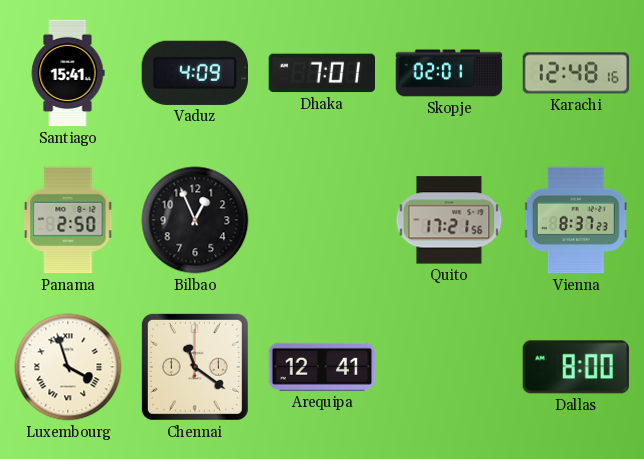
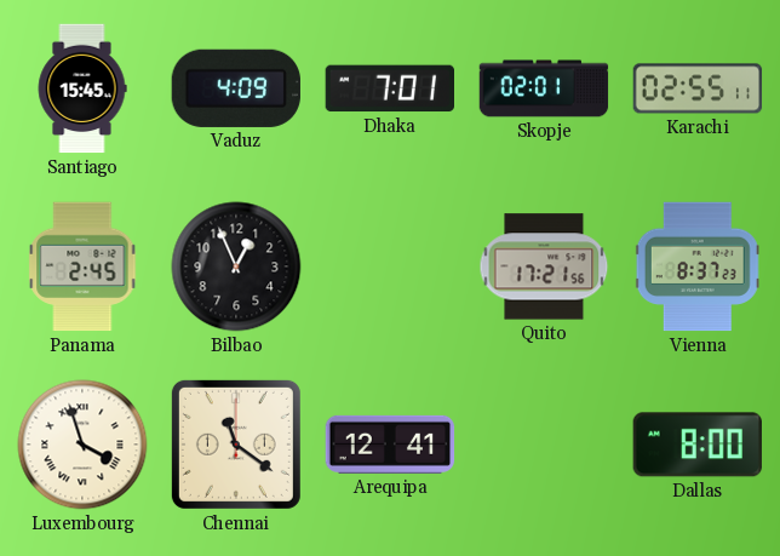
Santiago: 15:41 -> 15:45 (82, 88)
Karachi: 12:48 -> 02:55 (698, 88)
Panama: 2:50 -> 2:45 (82, 266)
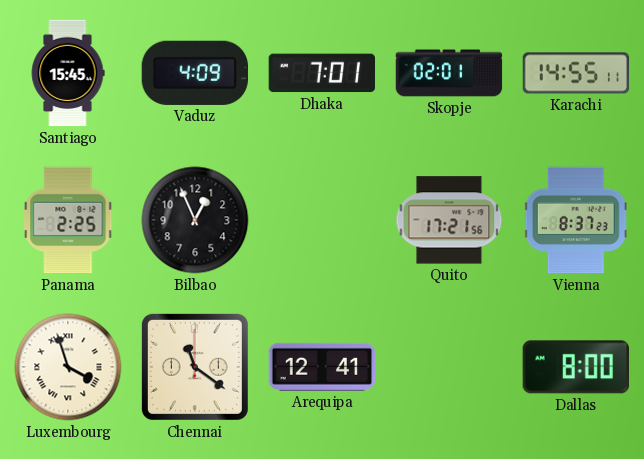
Karachi: 02:55 -> 14:55 (576, 73)
Panama: 2:45 -> 2:25 (68, 220)
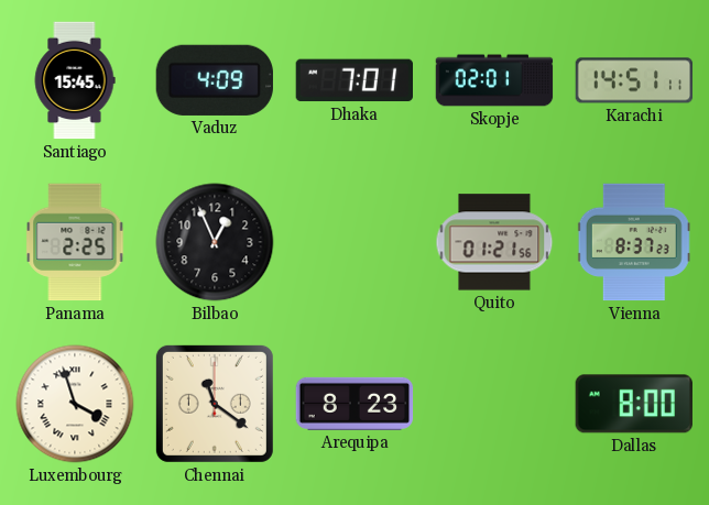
Karachi: 14:55 -> 14:51 (634, 80)
Quito: 17:21 -> 01:21 (494, 242)
Arequipa: 12:41 -> 8:23 (354, 404)
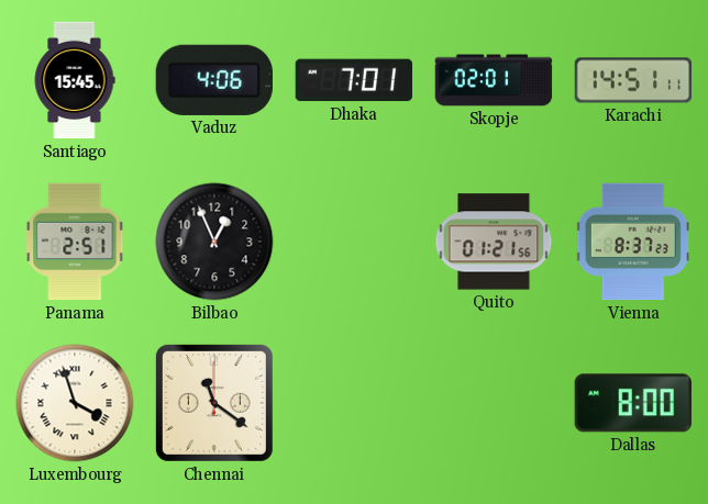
Vaduz: 4:09 -> 4:06 (213, 80)
Panama: 2:25 -> 2:51 (75, 242)
Arequipa: 8:23 -> none (354, 404)
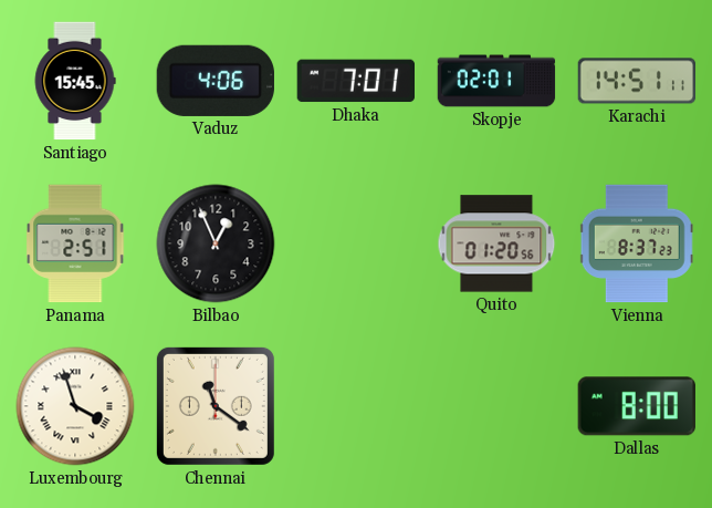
Quito: 01:21 -> 01:20 (496, 243)
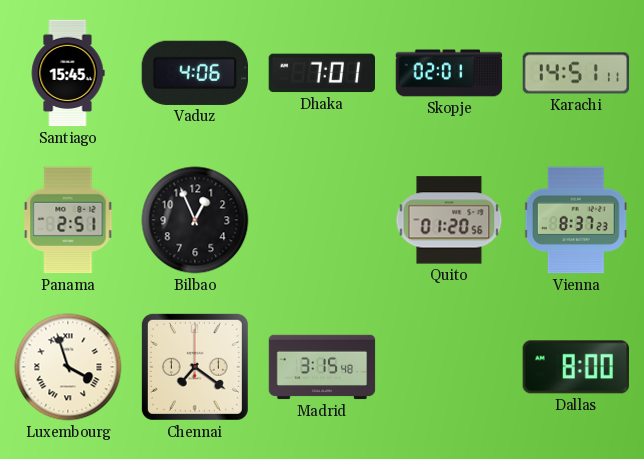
Chennai: 11:21 -> 7:21 (195, 367)
Madrid: none -> 3:15 (322, 367)
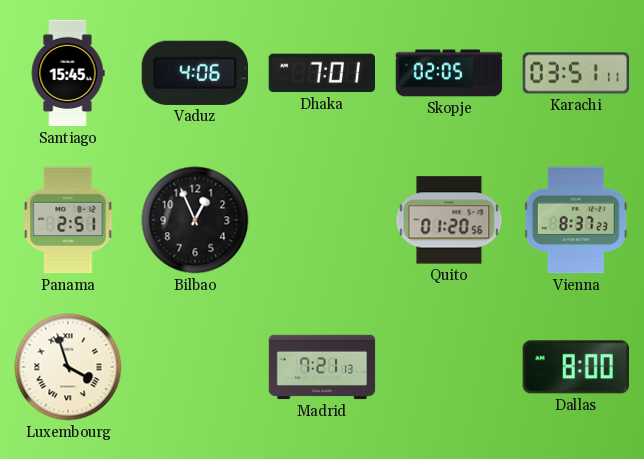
Skopje: 02:01 -> 02:05 (449, 73)
Karachi: 14:51 -> 03:51 (576, 73)
Chennai: 7:21 -> none (195, 367)
Madrid: 3:15 -> 7:21 (322, 367)
